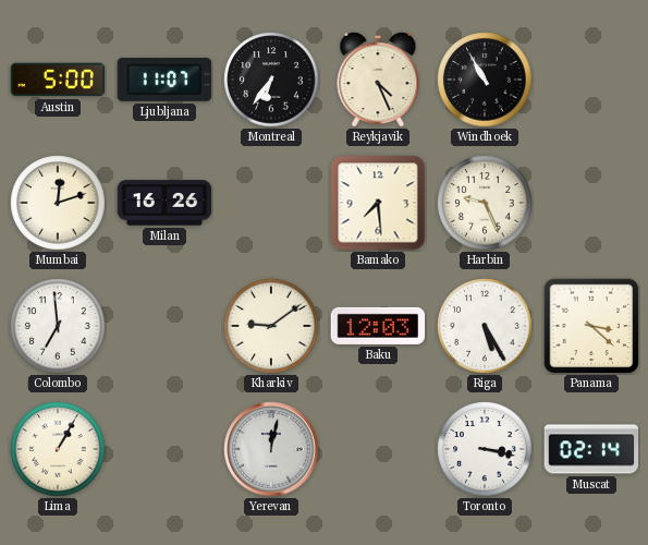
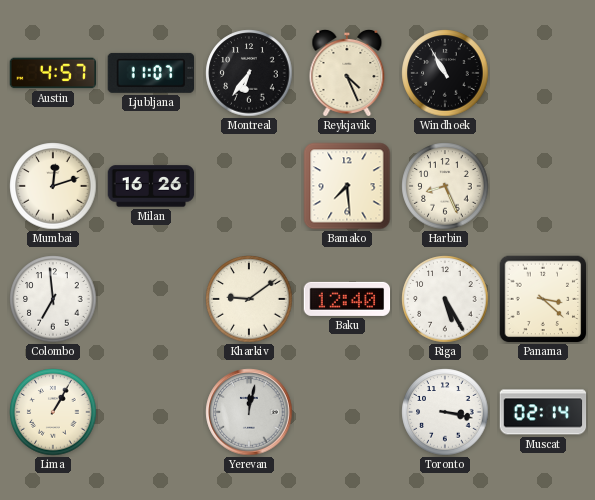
Austin: 5:00 -> 4:57 (53, 73)
Harbin: 9:26 -> 8:26 (445, 186)
Baku: 12:03 -> 12:40 (347, 299)
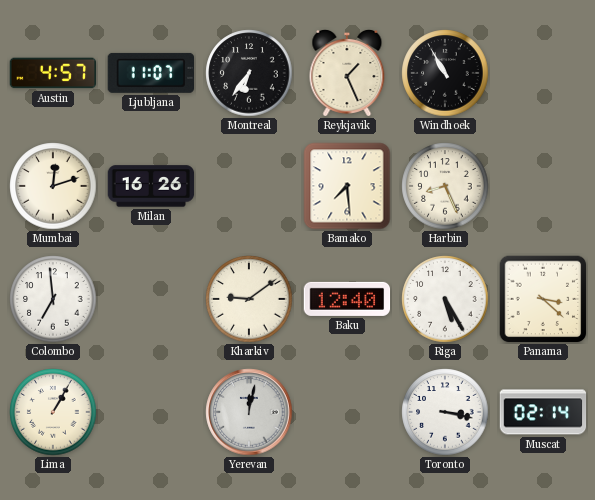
Reykjavik: 4:26 -> 1:26 (347, 73)
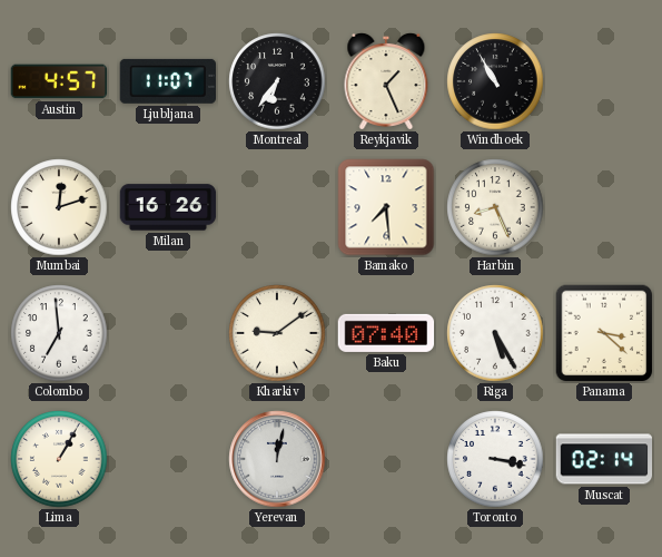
Baku: 12:40 -> 07:40 (386, 333)
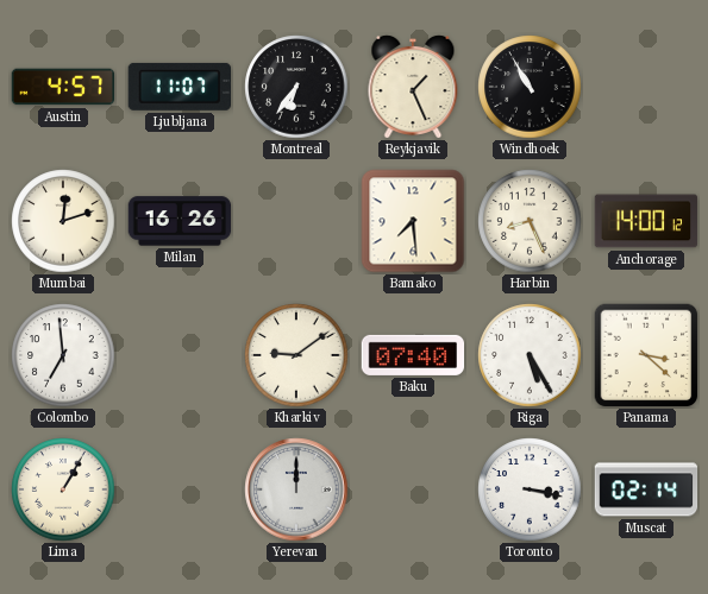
Anchorage: none -> 14:00 (646, 221)
Yerevan: 12:02 -> 12:00 (296, 489)
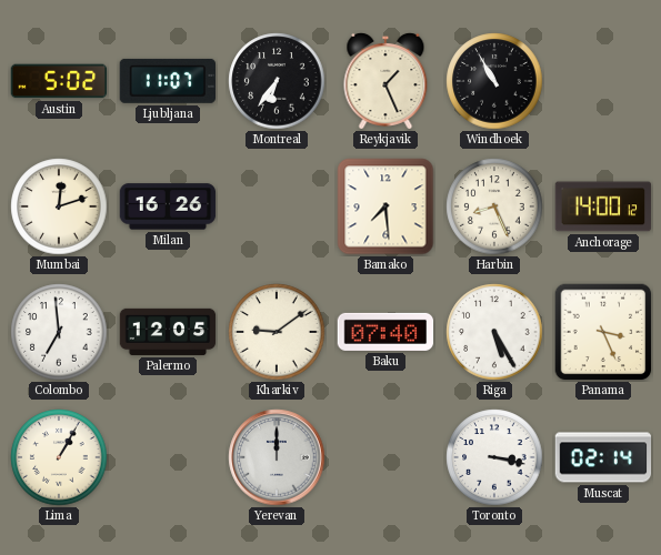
Austin: 4:57 -> 5:02 (59, 81)
Palermo: none -> 12:05 (168, 332)
Panama: 3:22 -> 3:26 (603, 332)
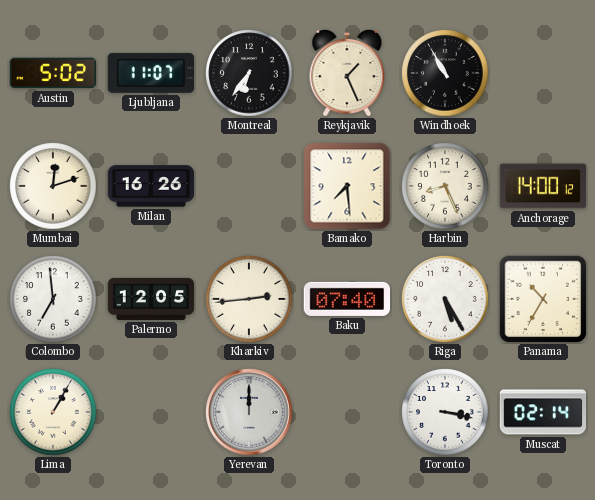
Kharkiv: 9:09 -> 2:44 (249, 299)
Panama: 3:26 -> 10:35 (543, 299)
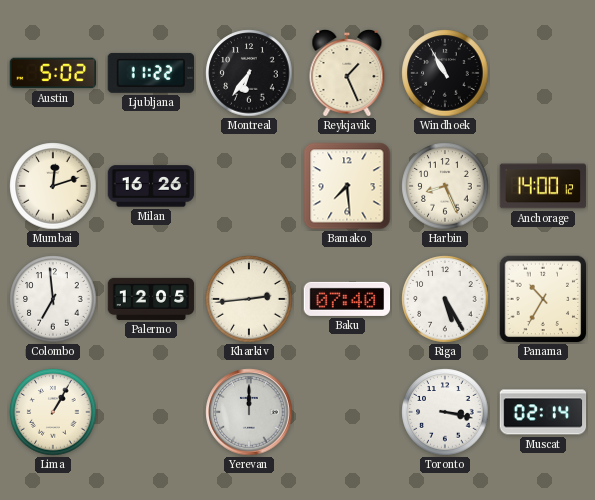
Ljubljana: 11:07 -> 11:22 (151, 73)
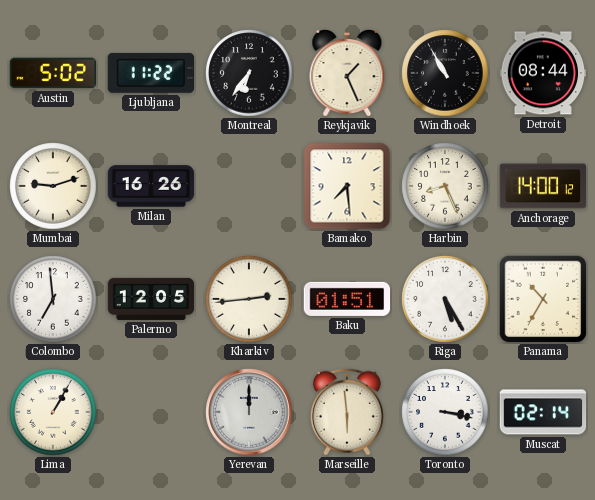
Detroit: none -> 08:44 (543, 73)
Mumbai: 12:12 -> 9:12 (53, 186)
Baku: 07:40 -> 01:51 (347, 299)
Marseille: none -> 5:59 (347, 412)
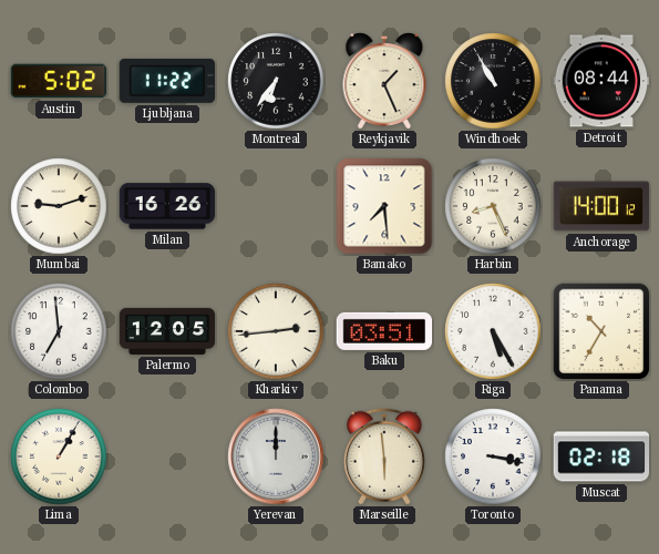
Baku: 01:51 -> 03:51 (384, 331)
Muscat: 02:14 -> 02:18 (601, 456)
